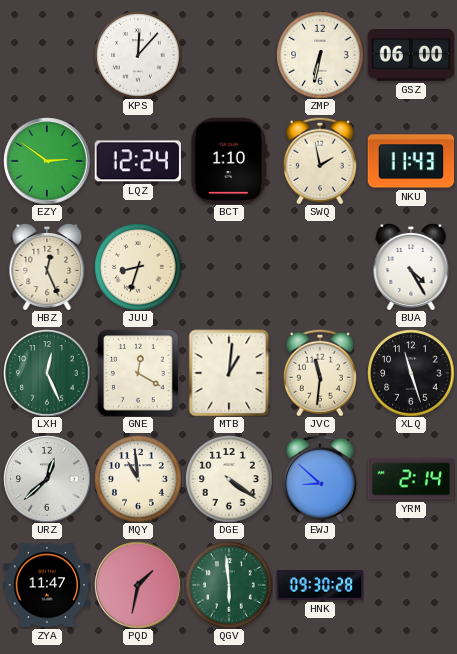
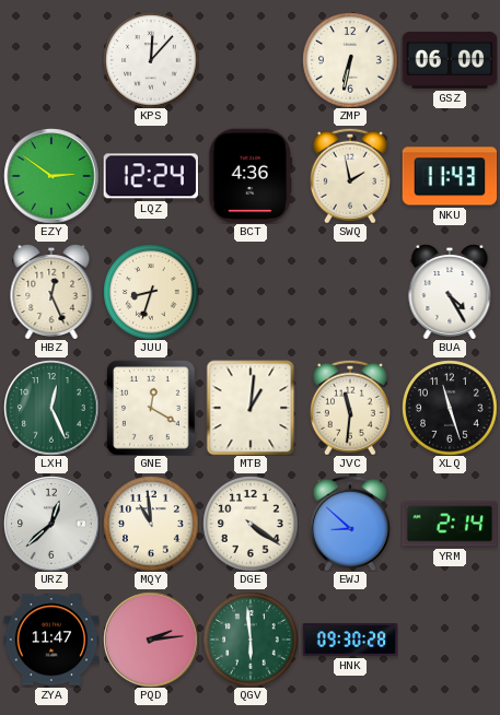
BCT: 1:10 -> 4:36 (251, 176)
PQD: 1:32 -> 2:14 (151, 640)
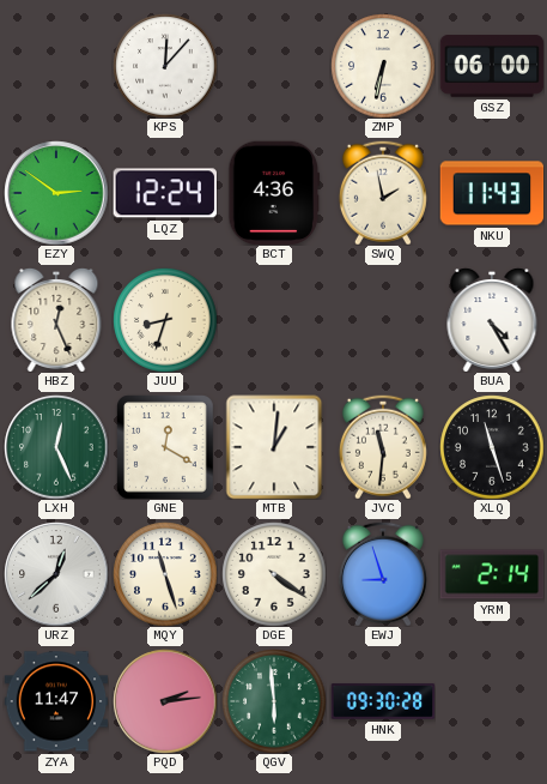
MQY: 10:59 -> 11:27 (165, 574)
EWJ: 8:52 -> 8:57 (383, 574)
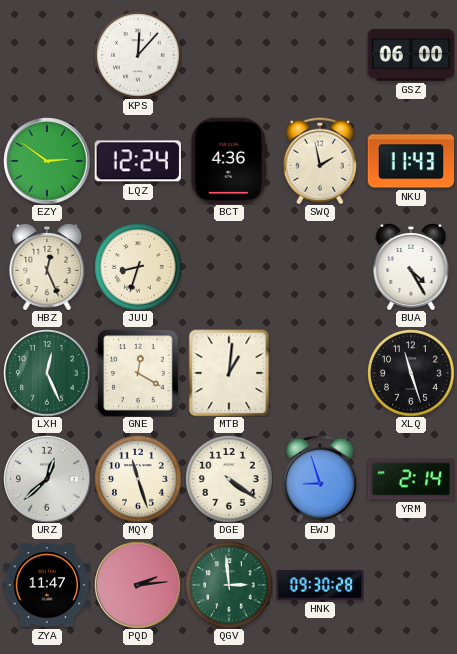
ZMP: 6:32 -> none (383, 66)
JVC: 11:31 -> none (383, 447)
QGV: 5:59 -> 2:59 (229, 585)
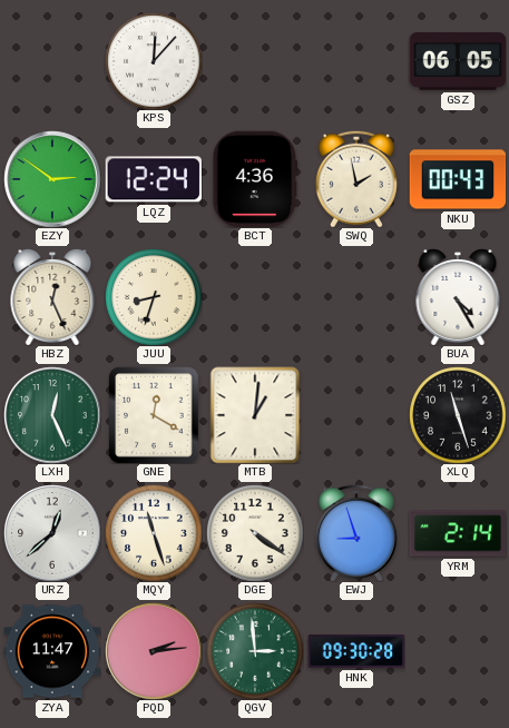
GSZ: 06:00 -> 06:05 (458, 61)
NKU: 11:43 -> 00:43 (458, 179)
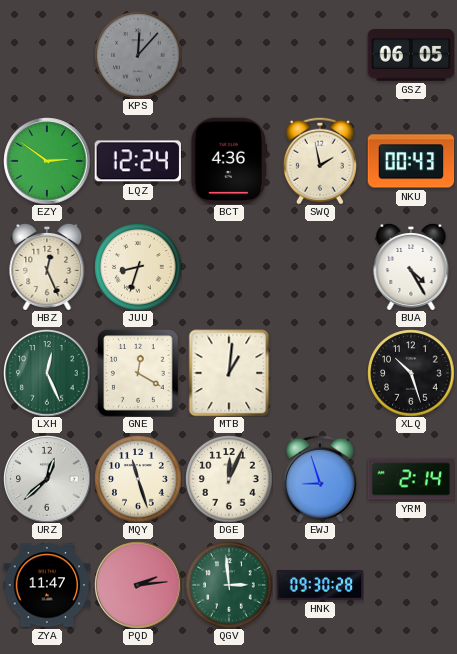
KPS dial: white -> grey (138, 55)
XLQ: 11:27 -> 10:27 (411, 373)
DGE: 4:21 -> 12:04 (229, 479)
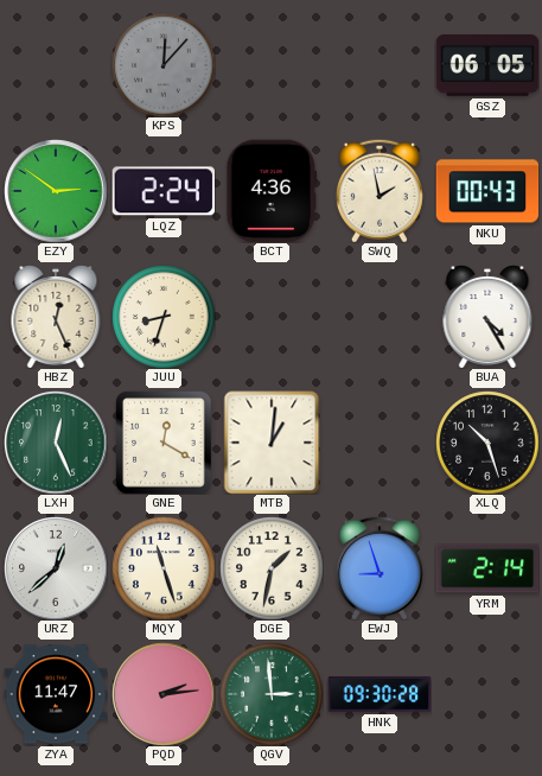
LQZ: 12:24 -> 2:24 (162, 191)
DGE: 12:04 -> 1:32 (272, 568)
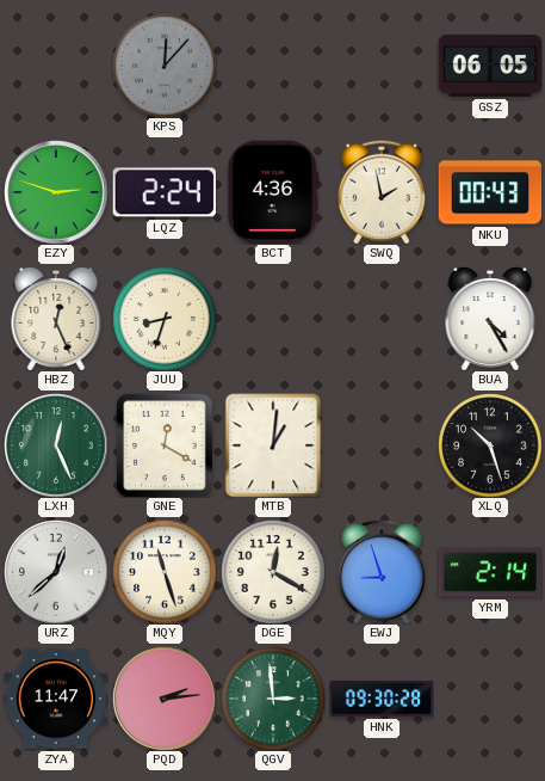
EZY: 2:51 -> 2:48 (56, 192)
DGE: 1:32 -> 12:20 (273, 572)
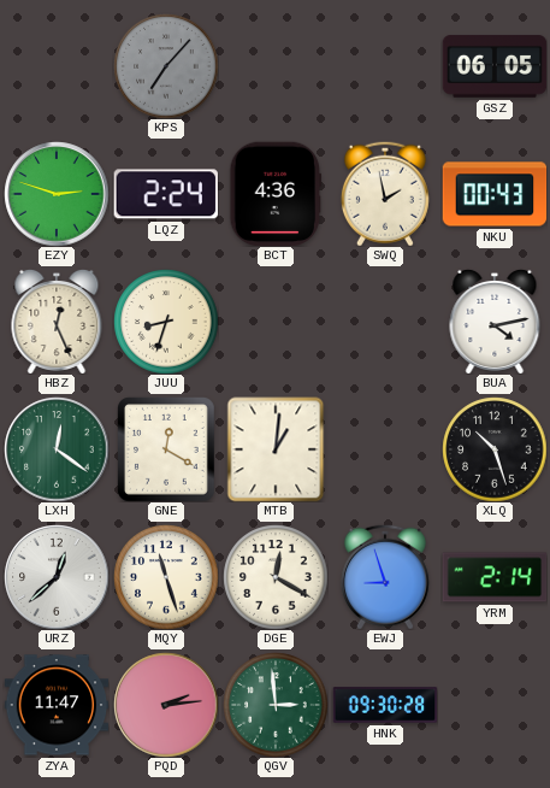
KPS: 12:07 -> 7:07 (166, 66)
BUA: 4:25 -> 4:13 (495, 322)
LXH: 12:26 -> 12:21 (57, 449)
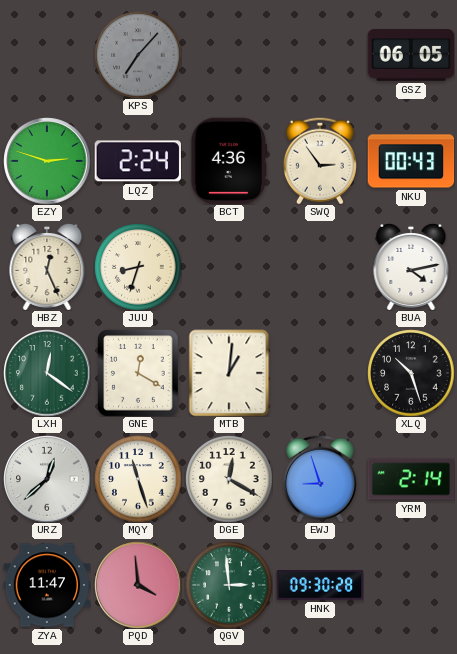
SWQ: 1:58 -> 2:54 (320, 161)
PQD: 2:14 -> 3:59 (138, 585)
